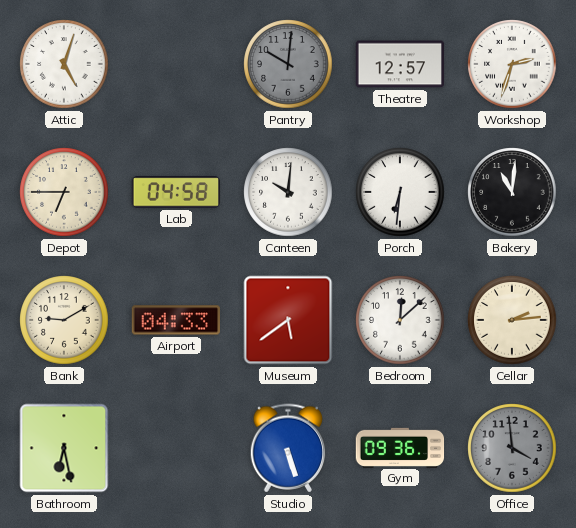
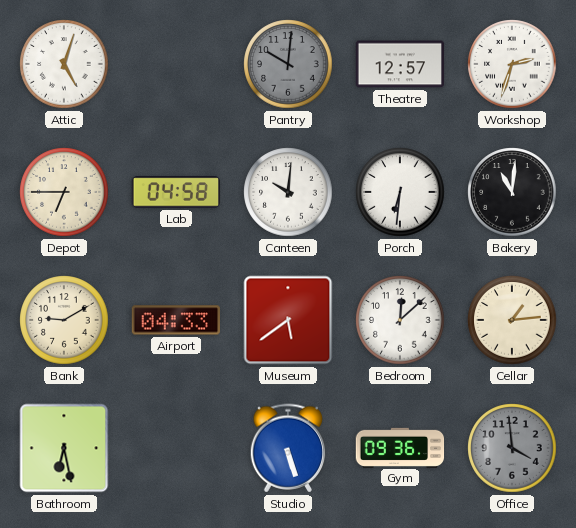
Cellar: 2:14 -> 1:14 (512, 320)
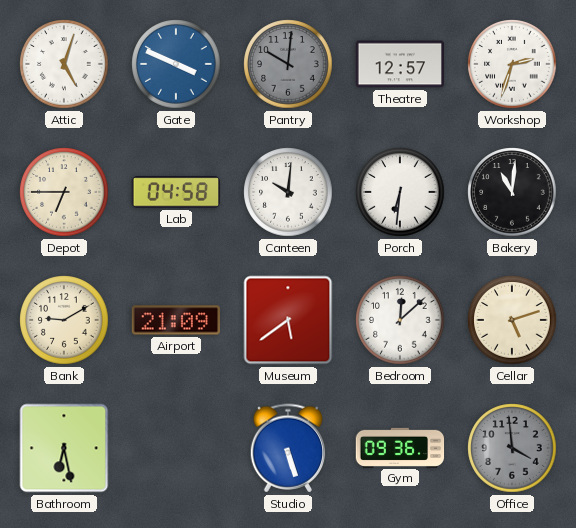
Gate: none -> 3:49 (176, 64)
Airport: 04:33 -> 21:09 (175, 320)
Cellar: 1:14 -> 5:12 (512, 320)
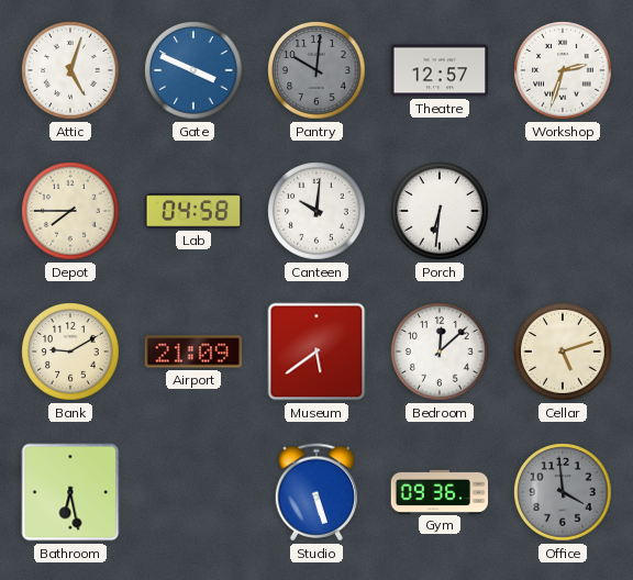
Depot: 6:45 -> 7:45 (70, 211)
Bakery: 11:01 -> none (512, 192)
